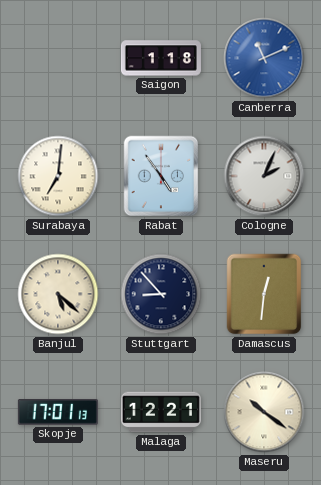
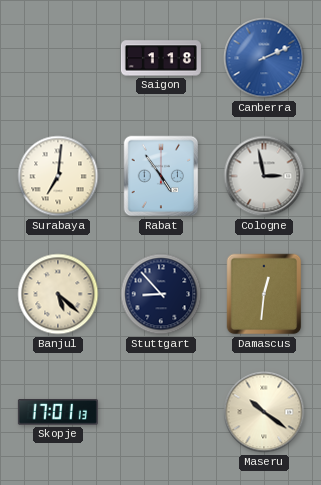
Canberra: 11:11 -> 2:11 (264, 58)
Cologne: 2:04 -> 2:58 (264, 176)
Malaga: 12:21 -> none (161, 412)
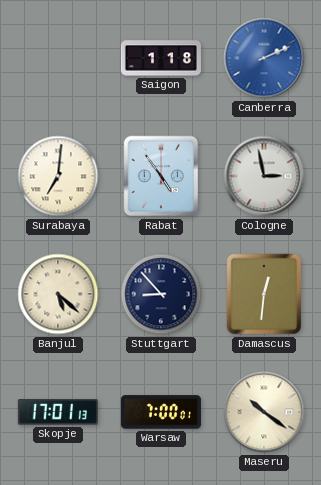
Warsaw: none -> 7:00 (161, 412)
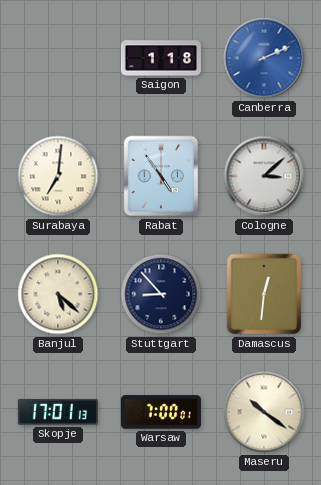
Cologne: 2:58 -> 3:08 (264, 176)
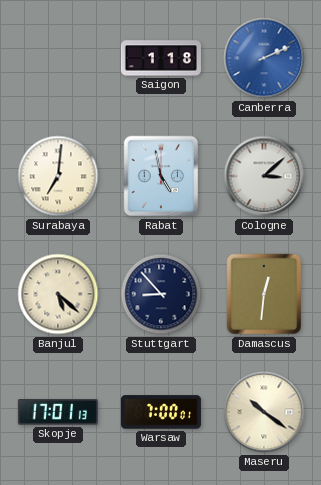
Rabat: 4:54 -> 4:58 (161, 176)
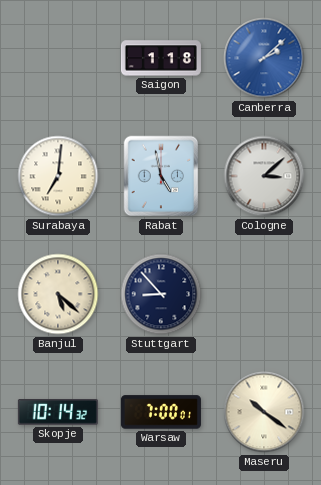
Canberra: 2:11 -> 2:08 (264, 58)
Damascus: 12:31 -> none (264, 294)
Skopje: 17:01 -> 10:14 (58, 412)
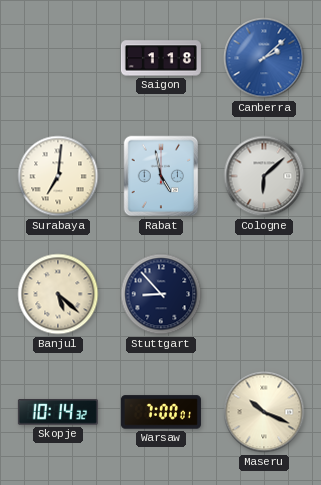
Cologne: 3:08 -> 6:08 (264, 176)
Maseru: 10:21 -> 10:19 (264, 412)
